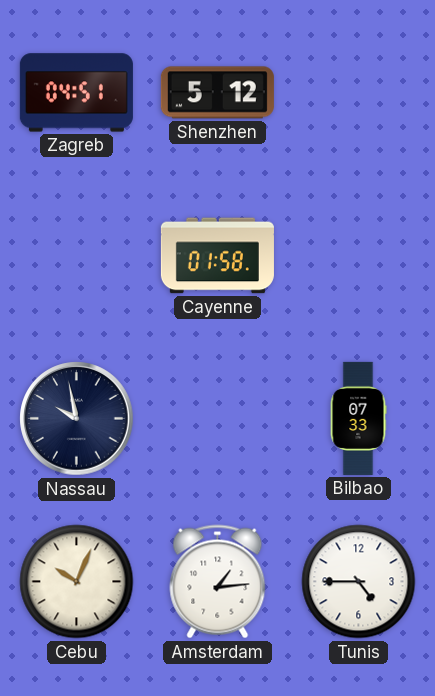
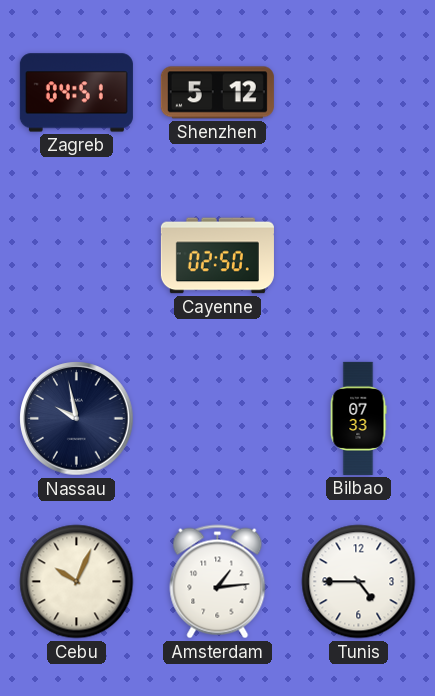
Cayenne: 01:58 -> 02:50 (217, 256)
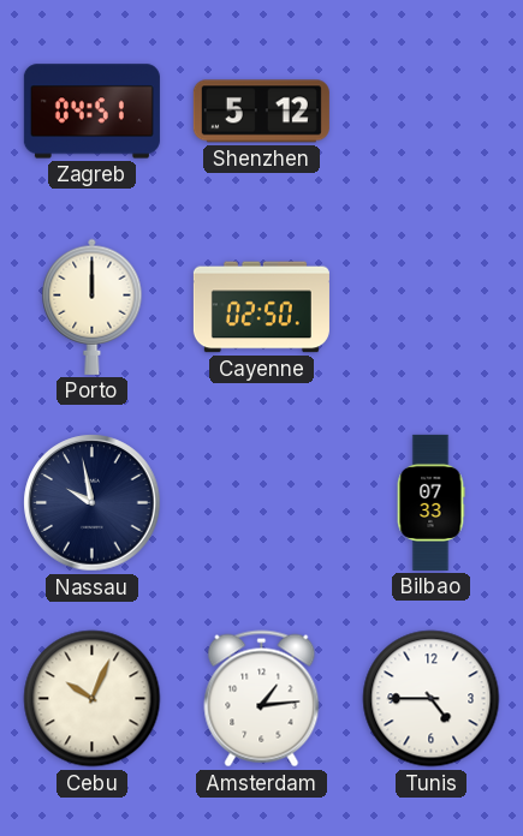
Porto: none -> 12:00 (93, 306)
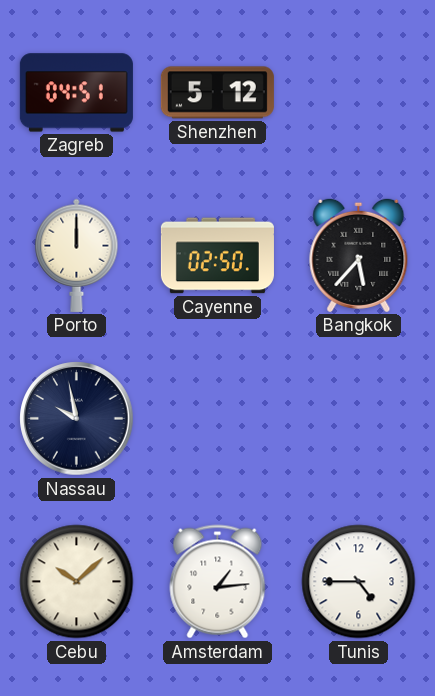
Bangkok: none -> 5:37 (359, 255)
Bilbao: 07:33 -> none (430, 502)
Cebu: 10:04 -> 10:08 (77, 582)
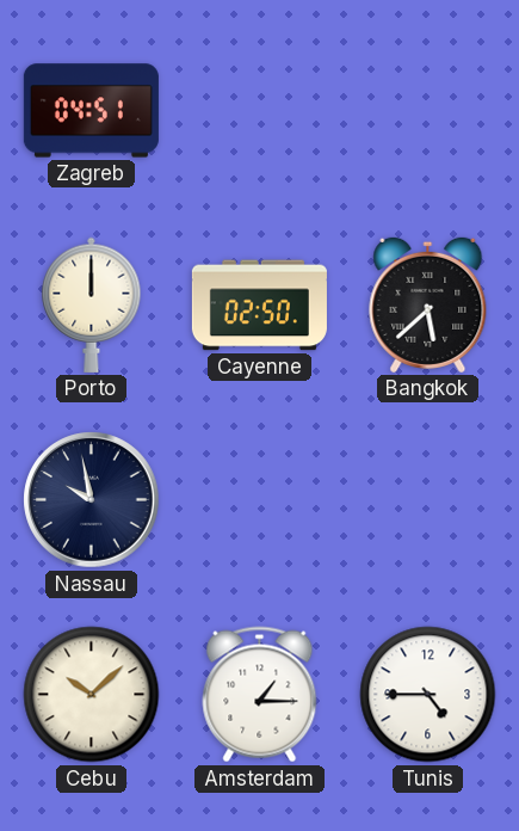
Shenzhen: 5:12 -> none (217, 93)
Bangkok: 5:37 -> 5:38 (428, 304)
Amsterdam: 1:14 -> 1:15 (260, 695)
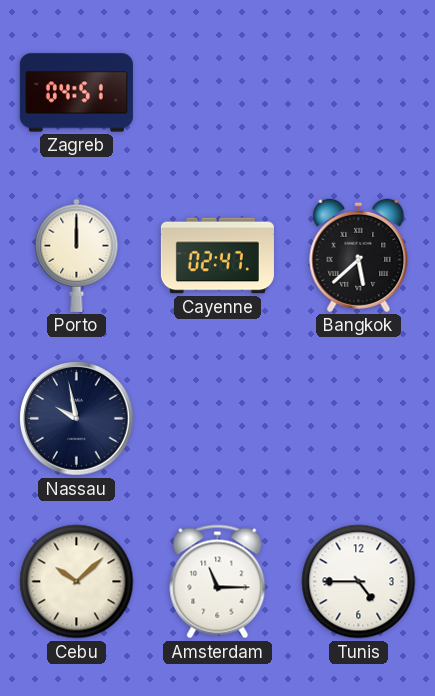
Cayenne: 02:50 -> 02:47 (217, 256)
Amsterdam: 1:15 -> 11:15 (218, 582)
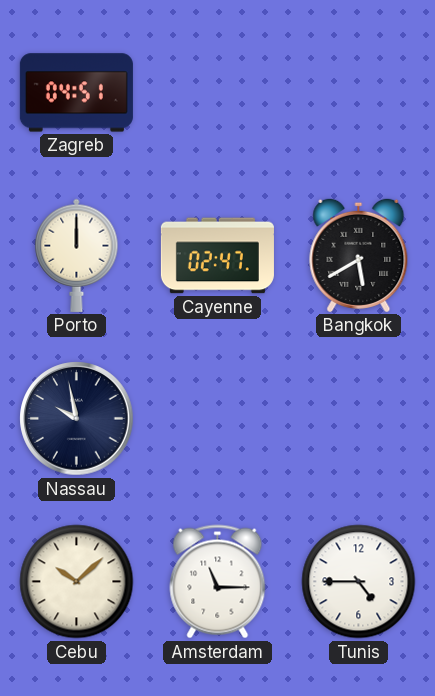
Bangkok: 5:38 -> 5:40 (359, 255)
